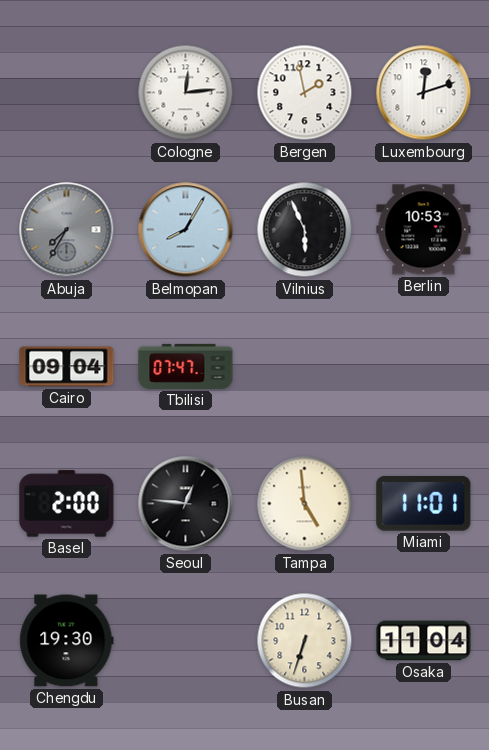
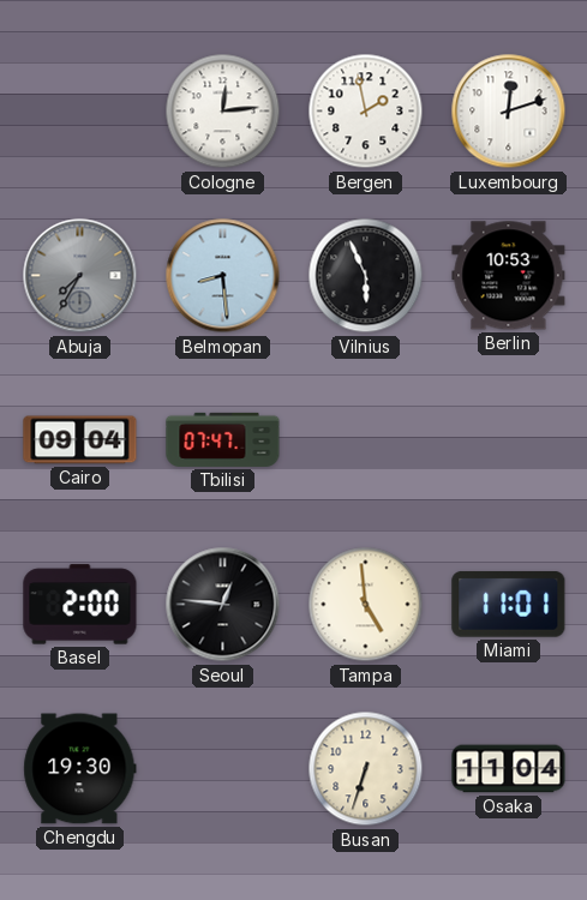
Belmopan: 8:05 -> 8:29 (223, 276)
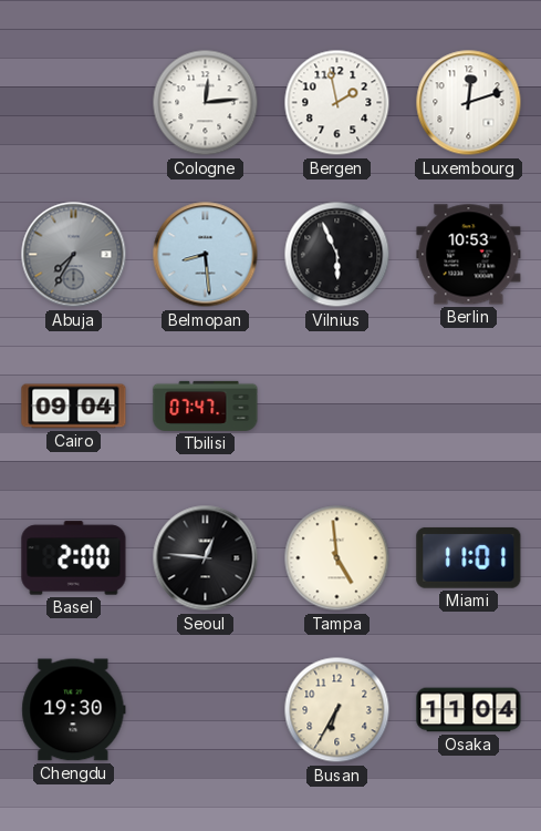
Busan: 6:33 -> 6:35 (337, 710)
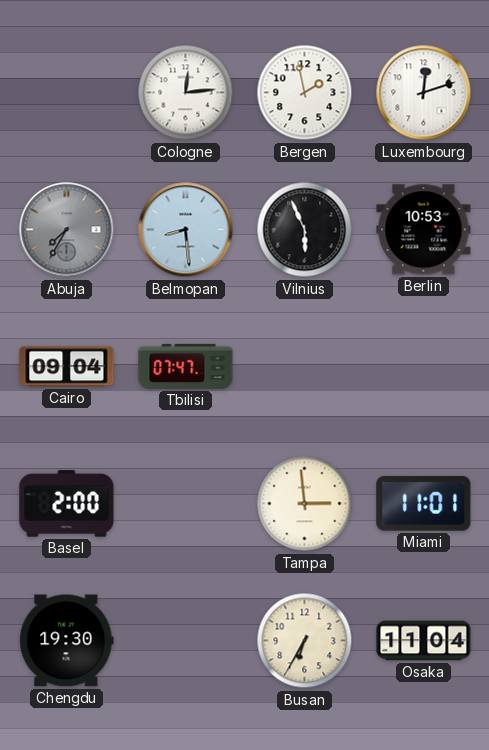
Seoul: 12:46 -> none (206, 558)
Tampa: 4:59 -> 2:59 (305, 504)
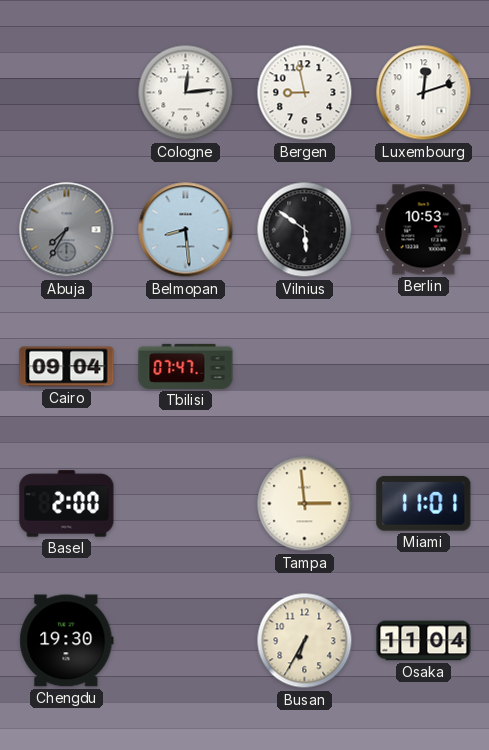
Bergen: 1:58 -> 8:58 (305, 93)
Vilnius: 5:56 -> 5:51 (305, 230)
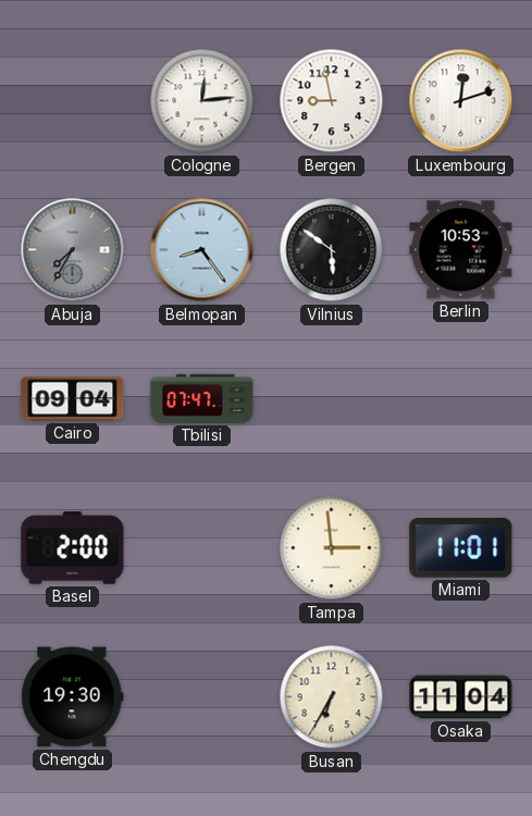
Belmopan: 8:29 -> 8:24 (202, 250)
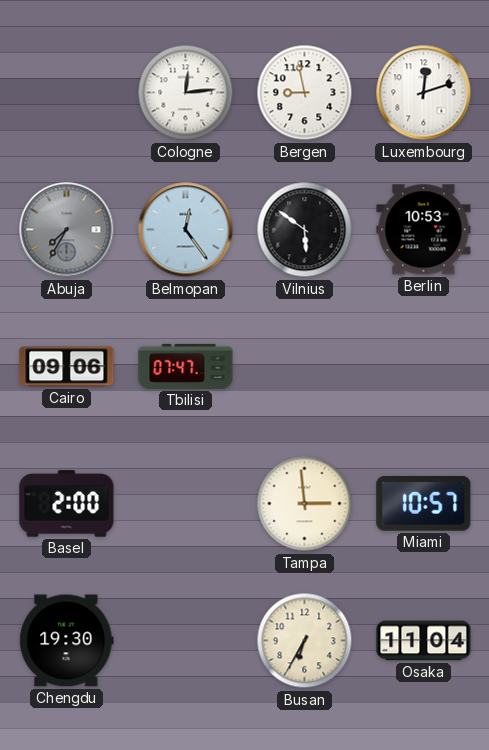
Belmopan: 8:24 -> 12:24 (186, 230)
Cairo: 09:04 -> 09:06 (67, 367)
Miami: 11:01 -> 10:57 (424, 503)
